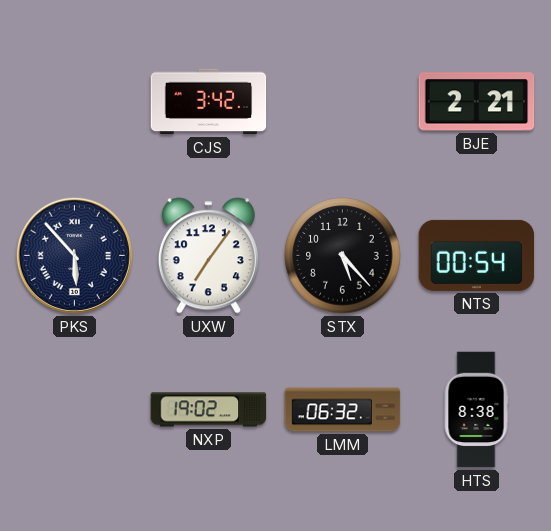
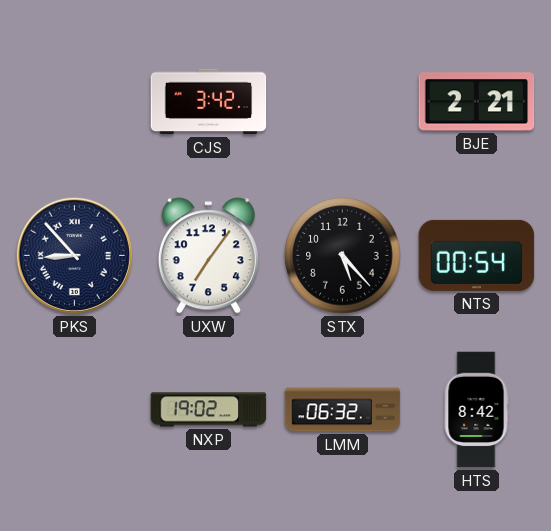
PKS: 5:53 -> 8:53 (74, 255)
HTS: 8:38 -> 8:42 (476, 410)
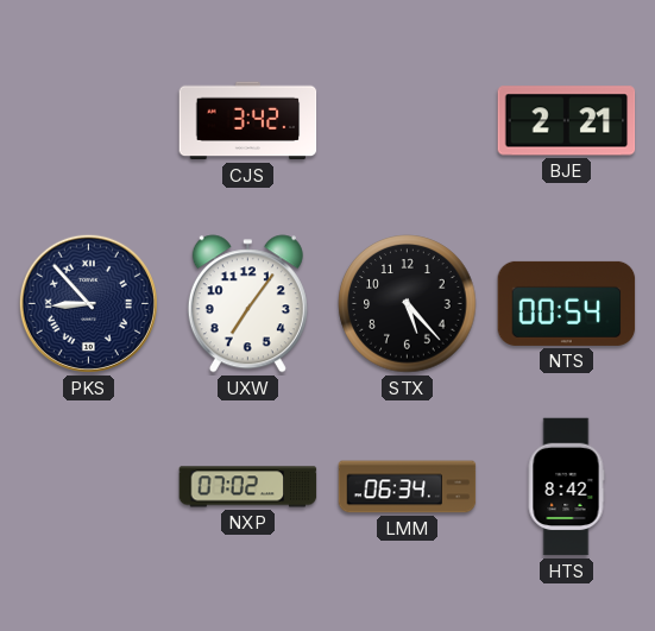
NXP: 19:02 -> 07:02 (248, 487)
LMM: 06:32 -> 06:34 (408, 487)
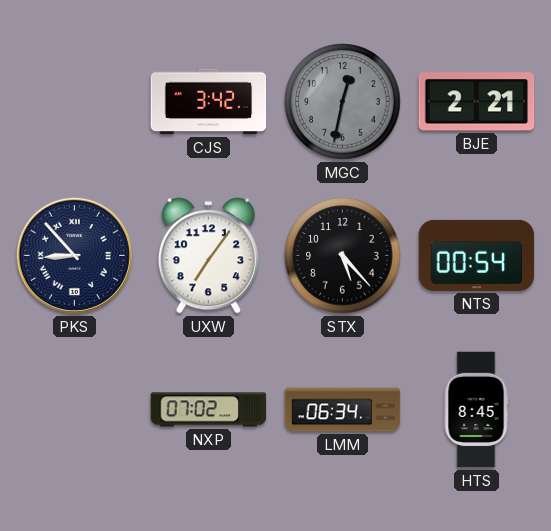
MGC: none -> 12:32 (343, 102)
HTS: 8:42 -> 8:45 (476, 410)
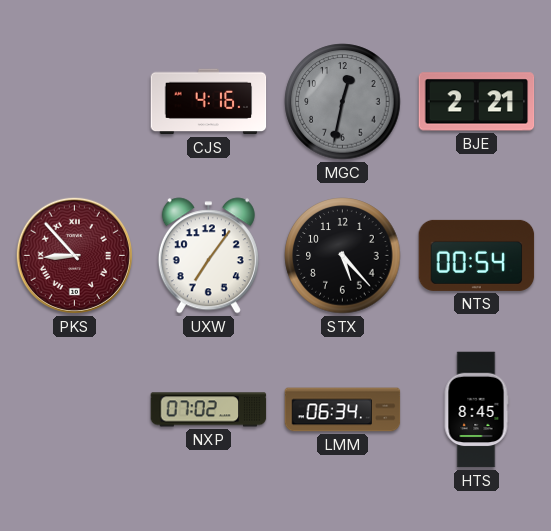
CJS: 3:42 -> 4:16 (209, 102)
PKS dial: navy -> burgundy (74, 255)
